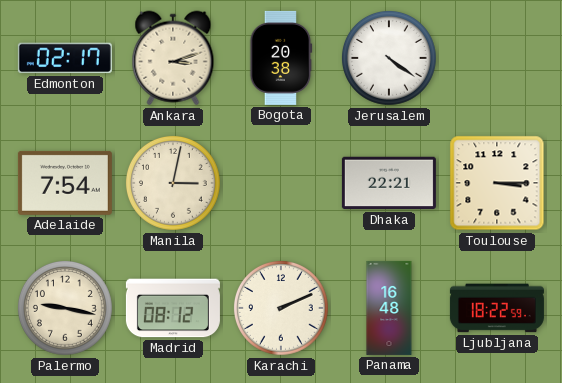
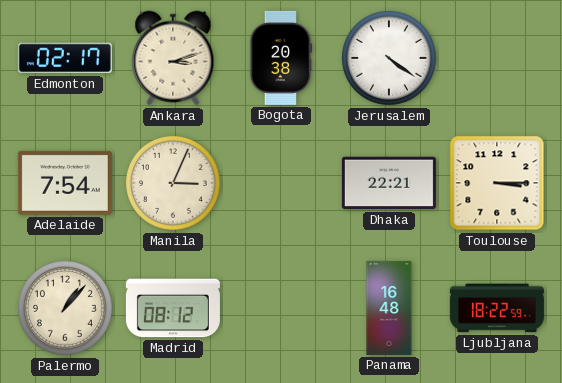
Manila: 3:02 -> 3:04 (173, 183)
Palermo: 9:17 -> 1:07 (65, 308)
Karachi: 2:11 -> none (281, 308)
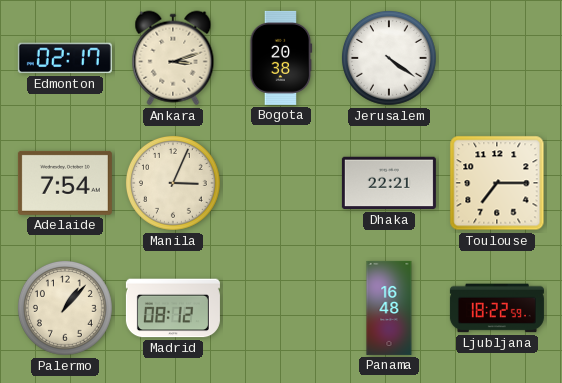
Toulouse: 3:15 -> 7:15 (497, 183)
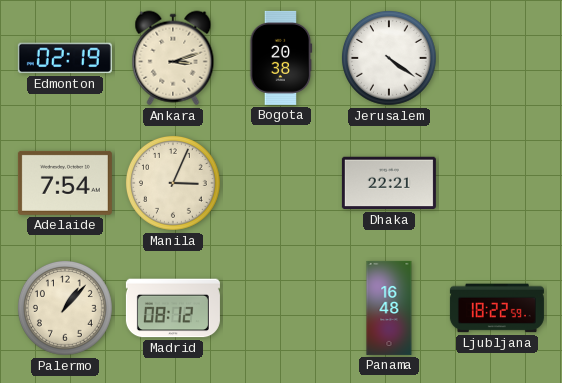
Edmonton: 02:17 -> 02:19 (65, 58)
Toulouse: 7:15 -> none (497, 183)
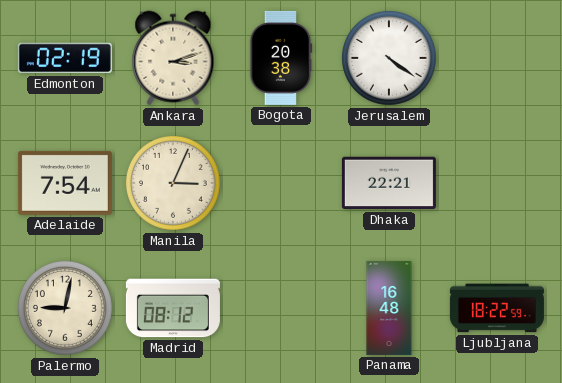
Palermo: 1:07 -> 9:02 (65, 308)
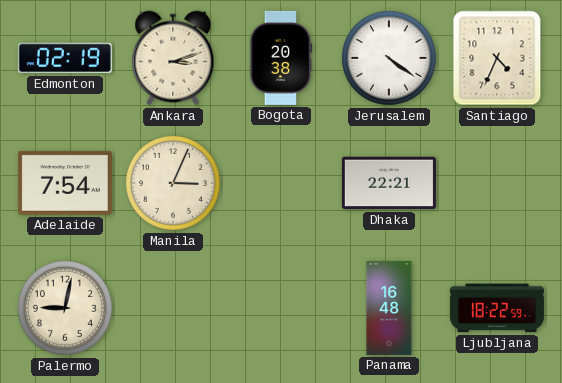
Santiago: none -> 4:34 (497, 58)
Madrid: 08:12 -> none (173, 308)
